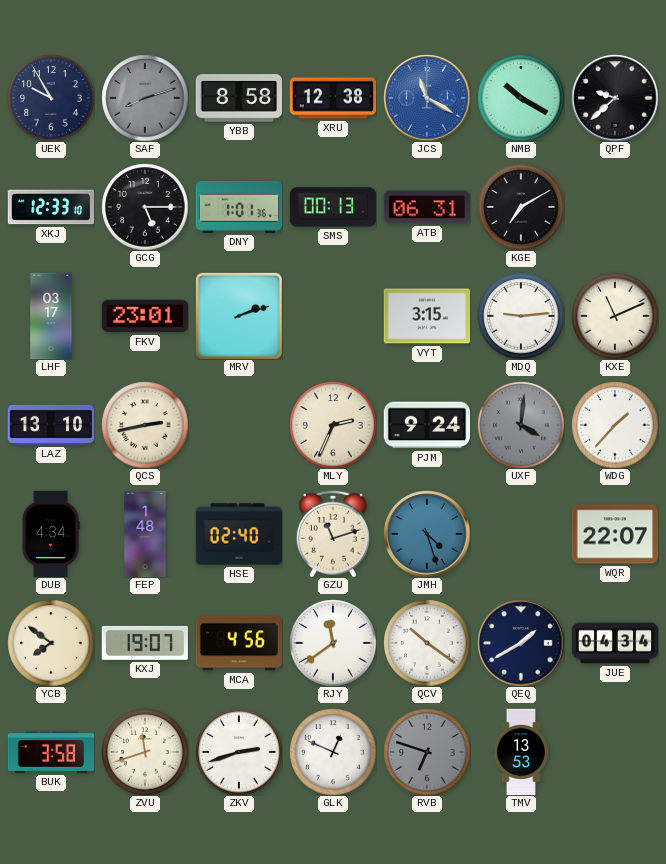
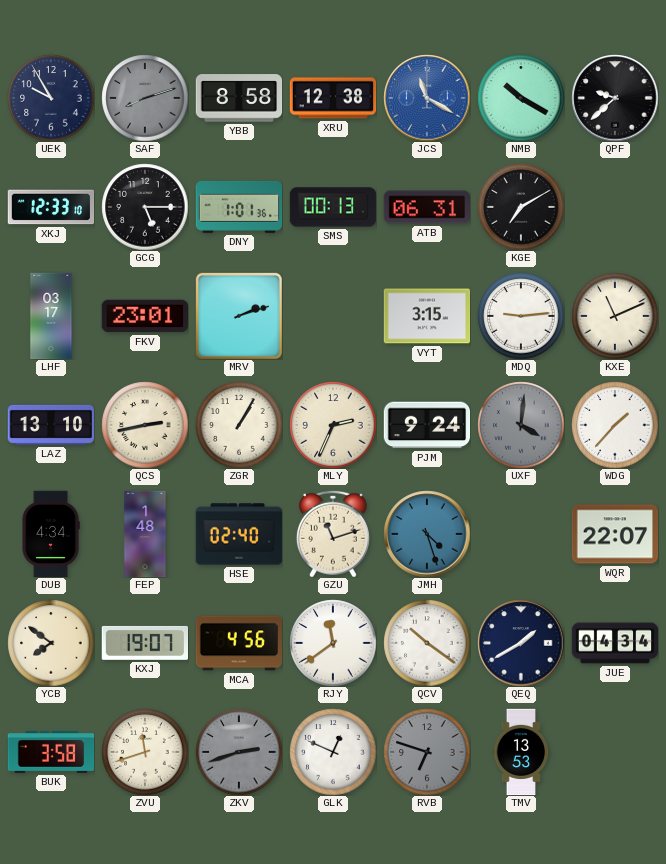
ZGR: none -> 1:05 (239, 425)
ZKV dial: white -> grey (239, 752)
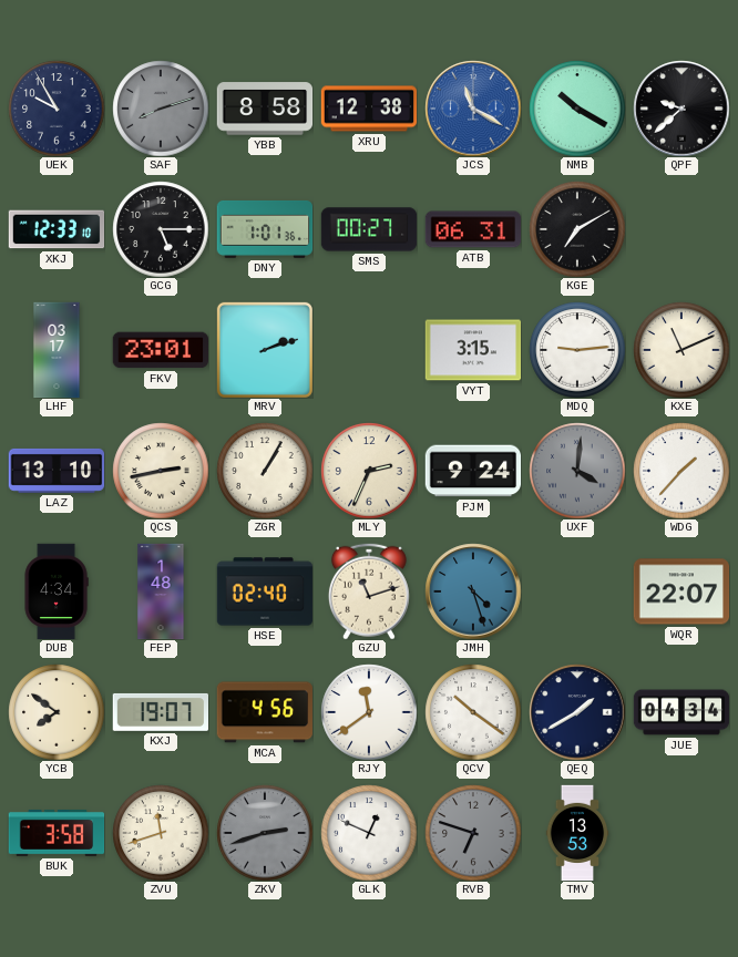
SMS: 00:13 -> 00:27 (369, 229)
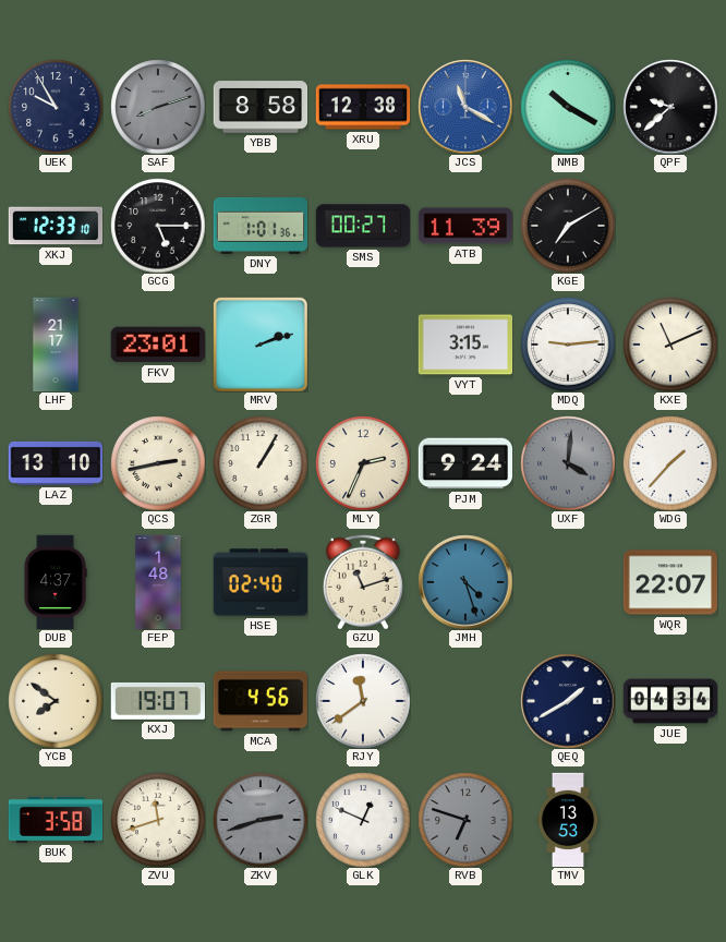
ATB: 06:31 -> 11:39 (464, 226)
LHF: 03:17 -> 21:17 (56, 345)
DUB: 4:34 -> 4:37 (56, 582)
QCV: 10:21 -> none (473, 712)
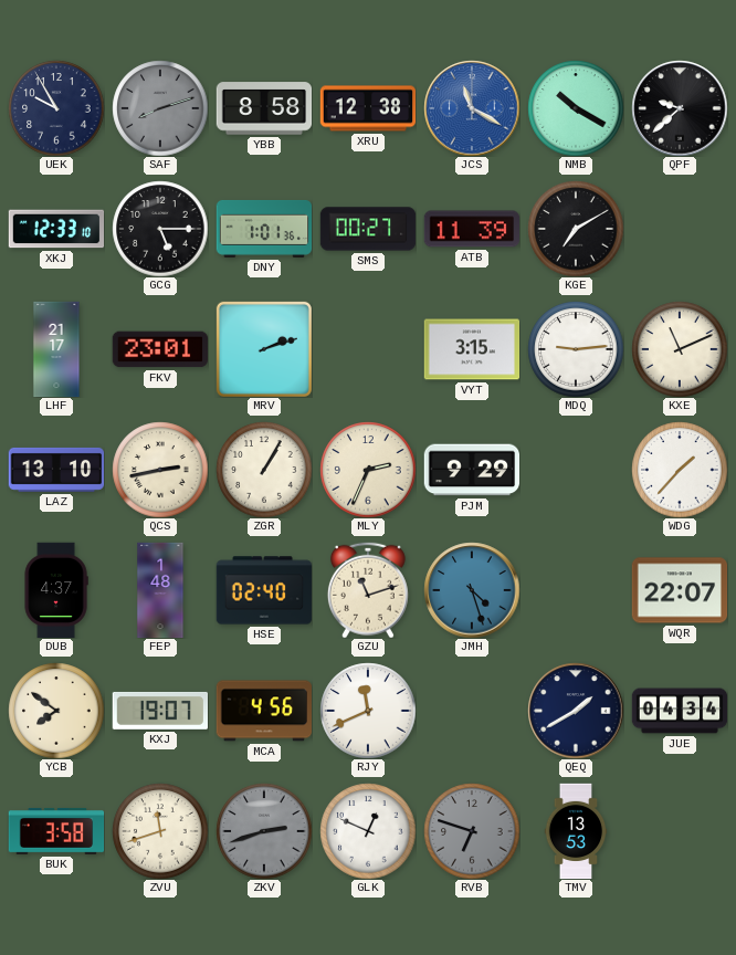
PJM: 9:24 -> 9:29 (472, 470)
UXF: 4:01 -> none (568, 463)
RJY: 11:39 -> 11:41 (368, 711)
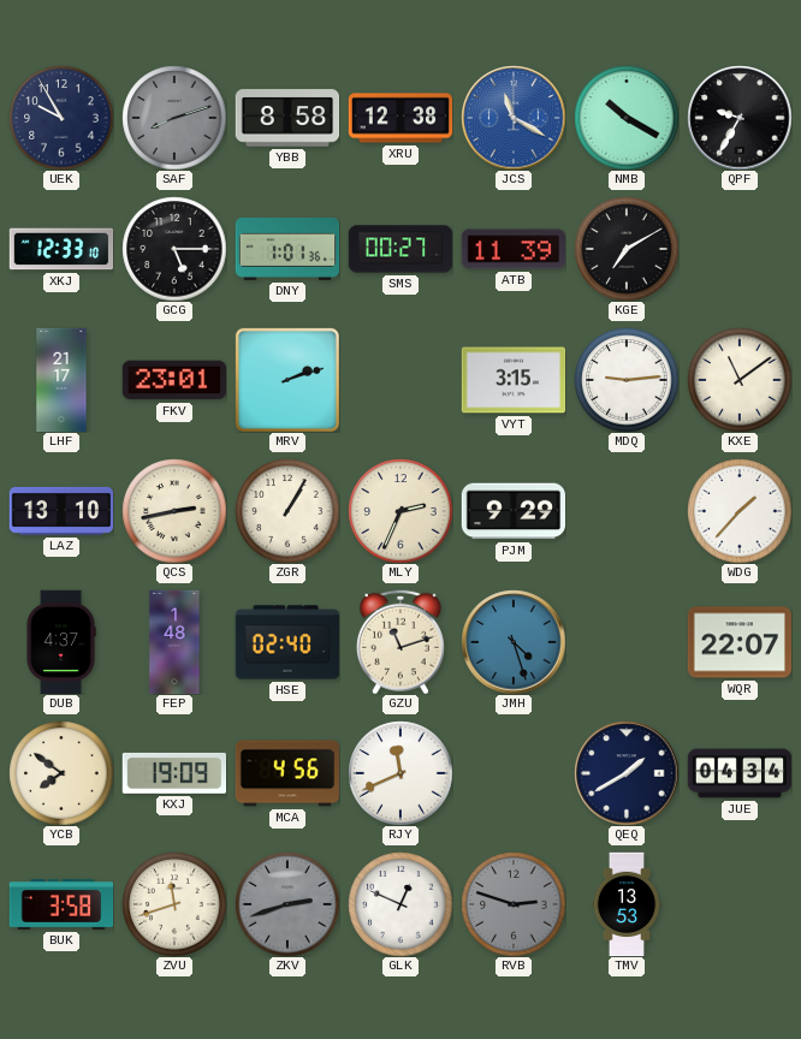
QPF: 9:38 -> 9:35 (740, 118)
KXE: 11:11 -> 11:09 (740, 380)
KXJ: 19:07 -> 19:09 (173, 773)
RVB: 6:48 -> 2:48 (514, 904)
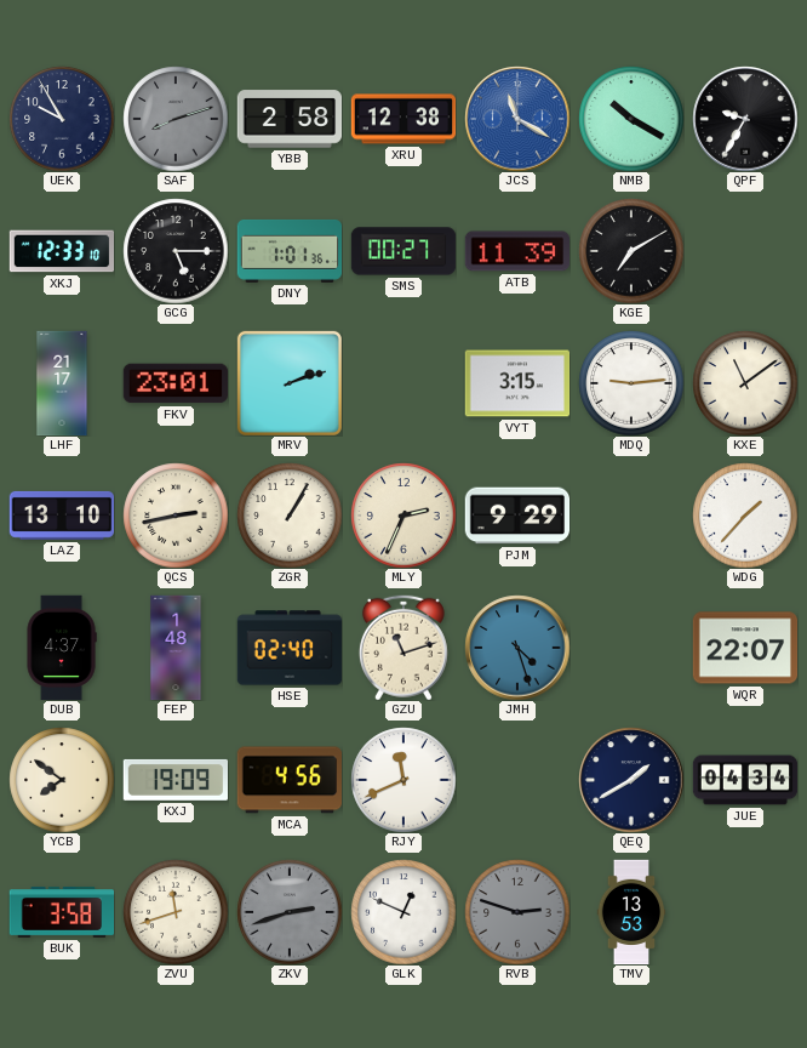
YBB: 8:58 -> 2:58 (290, 119)
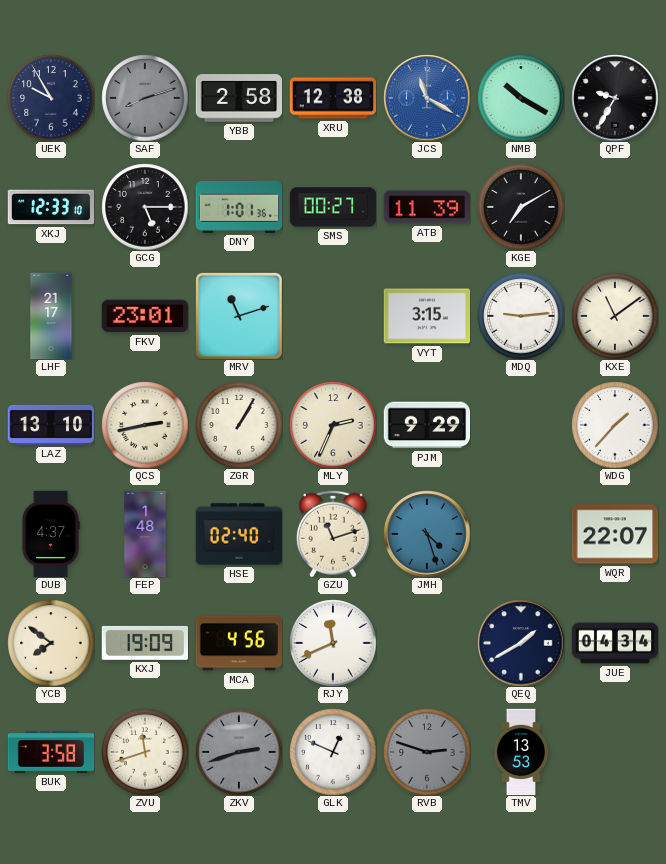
MRV: 2:12 -> 11:12 (239, 316)
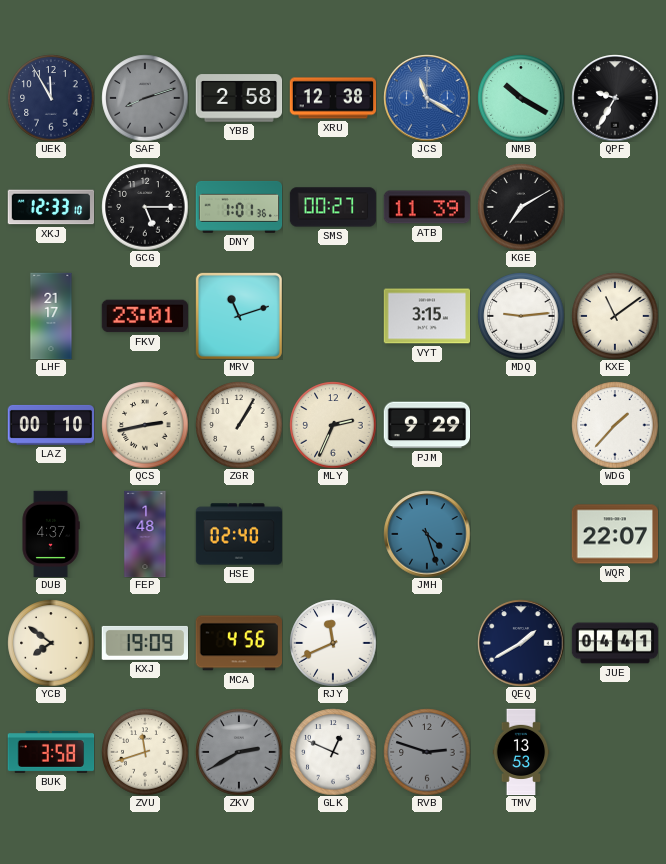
UEK: 9:55 -> 11:55 (51, 98)
LAZ: 13:10 -> 00:10 (51, 425)
GZU: 11:12 -> none (333, 534)
JUE: 04:34 -> 04:41 (615, 643)
ZKV: 2:42 -> 2:40 (239, 752)
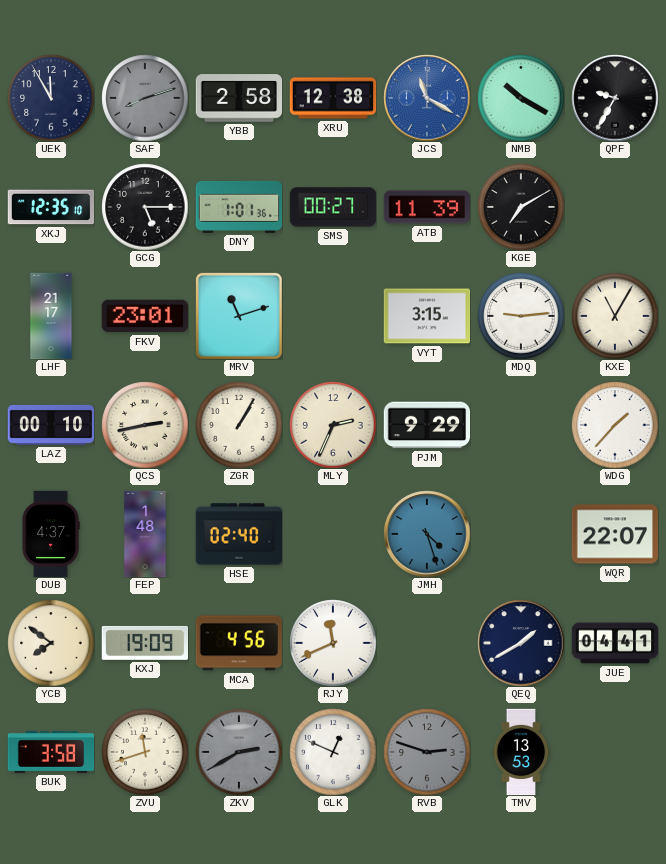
XKJ: 12:33 -> 12:35 (51, 207)
KXE: 11:09 -> 11:05 (615, 316)
